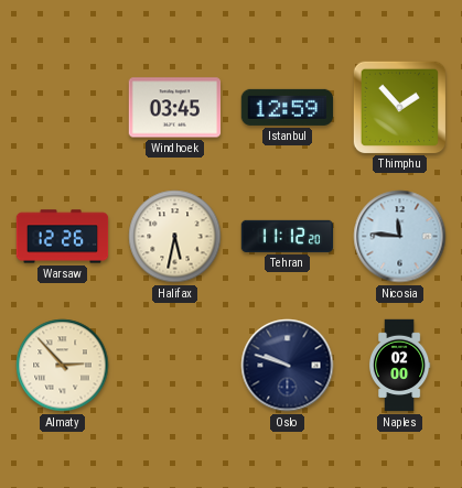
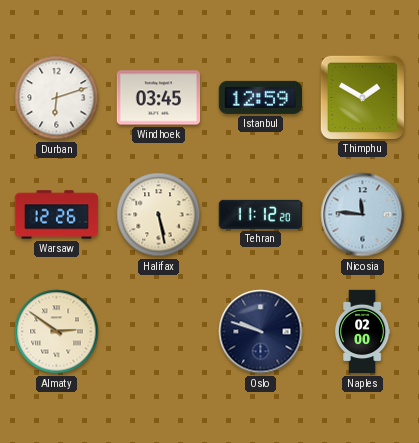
Durban: none -> 6:12 (57, 98)
Thimphu: 1:53 -> 1:50 (362, 97)
Halifax: 5:32 -> 5:28 (159, 215)
Almaty: 2:53 -> 2:51 (57, 332)
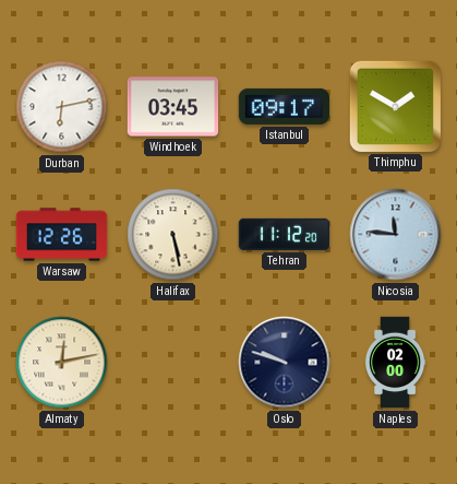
Durban: 6:12 -> 6:13 (62, 107)
Istanbul: 12:59 -> 09:17 (285, 106)
Almaty: 2:51 -> 12:13 (62, 363)
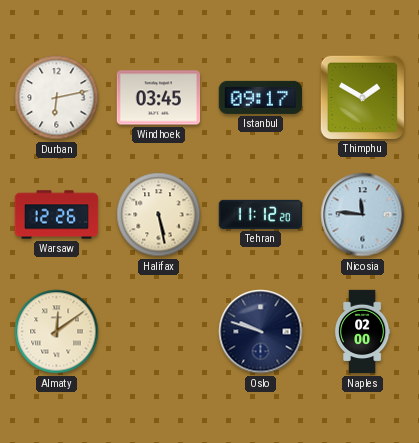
Almaty: 12:13 -> 12:09 (57, 332)
